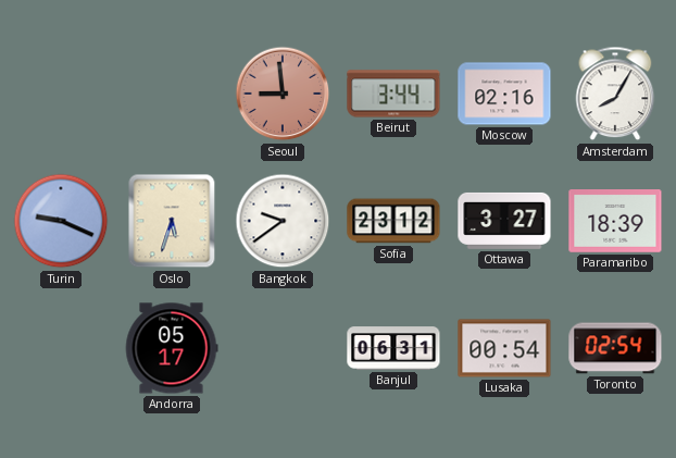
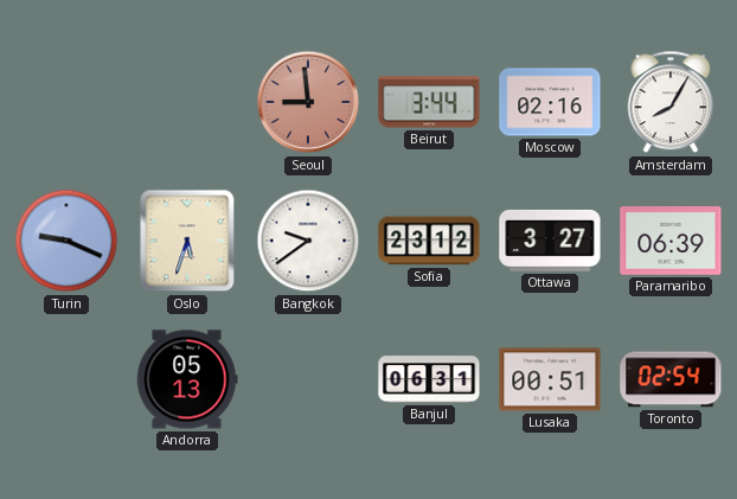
Paramaribo: 18:39 -> 06:39 (671, 242)
Andorra: 05:17 -> 05:13 (187, 379)
Lusaka: 00:54 -> 00:51 (550, 379)
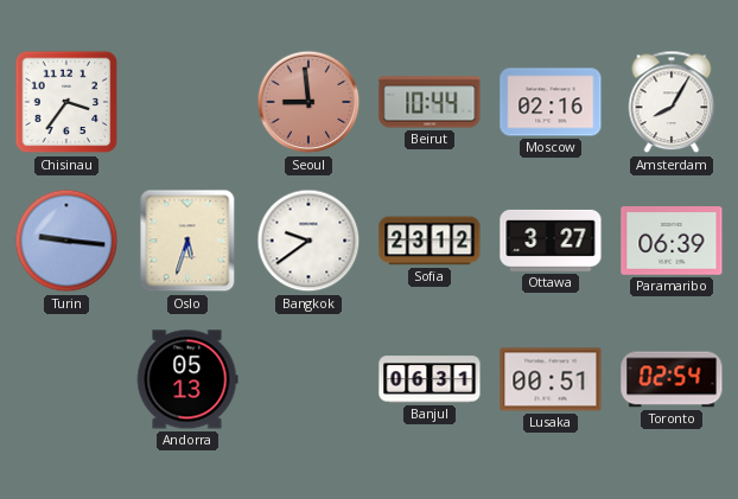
Chisinau: none -> 3:36 (66, 102)
Beirut: 3:44 -> 10:44 (430, 102)
Turin: 9:19 -> 9:16 (66, 241)
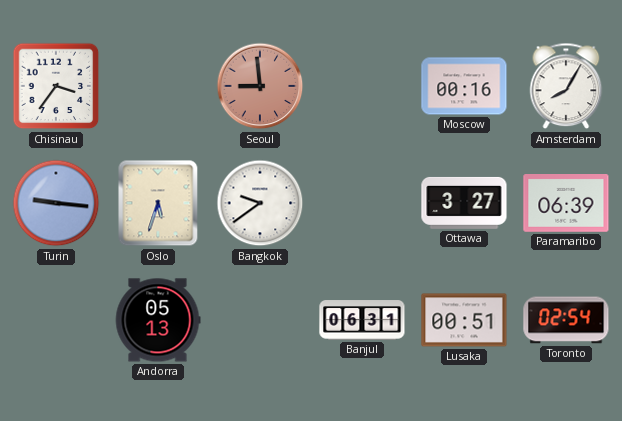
Beirut: 10:44 -> none (430, 102)
Moscow: 02:16 -> 00:16 (464, 86)
Sofia: 23:12 -> none (430, 241)
